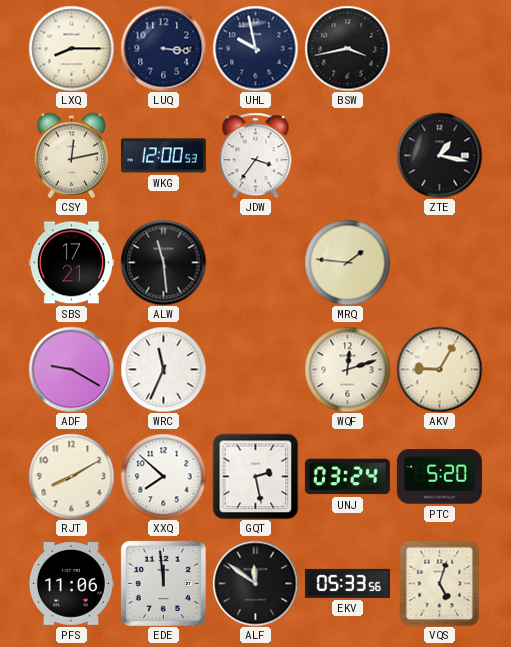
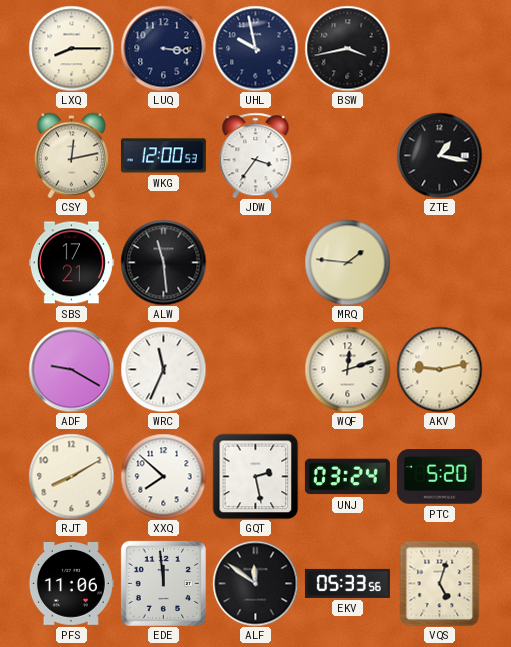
AKV: 9:05 -> 9:13 (439, 369)
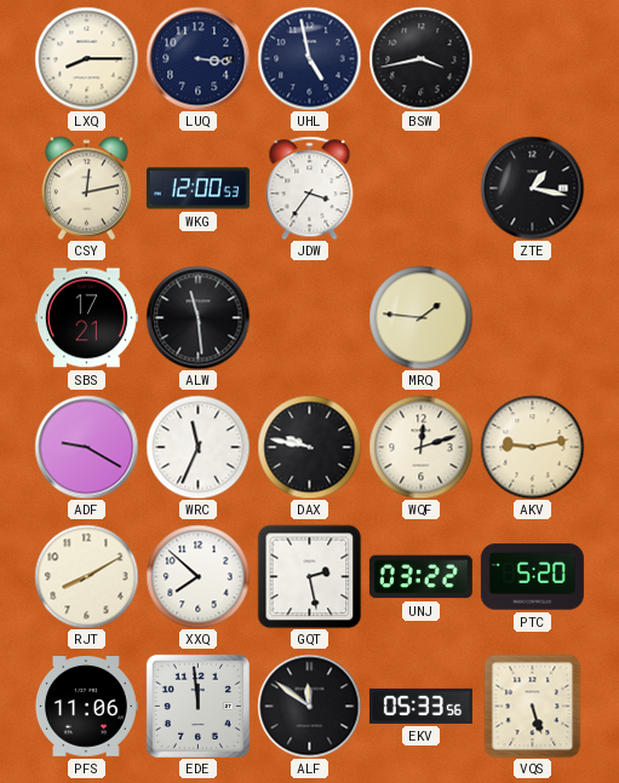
UHL: 9:58 -> 4:58 (309, 58)
DAX: none -> 9:47 (309, 447)
UNJ: 03:24 -> 03:22 (420, 577)
VQS: 5:03 -> 5:27 (533, 706)
